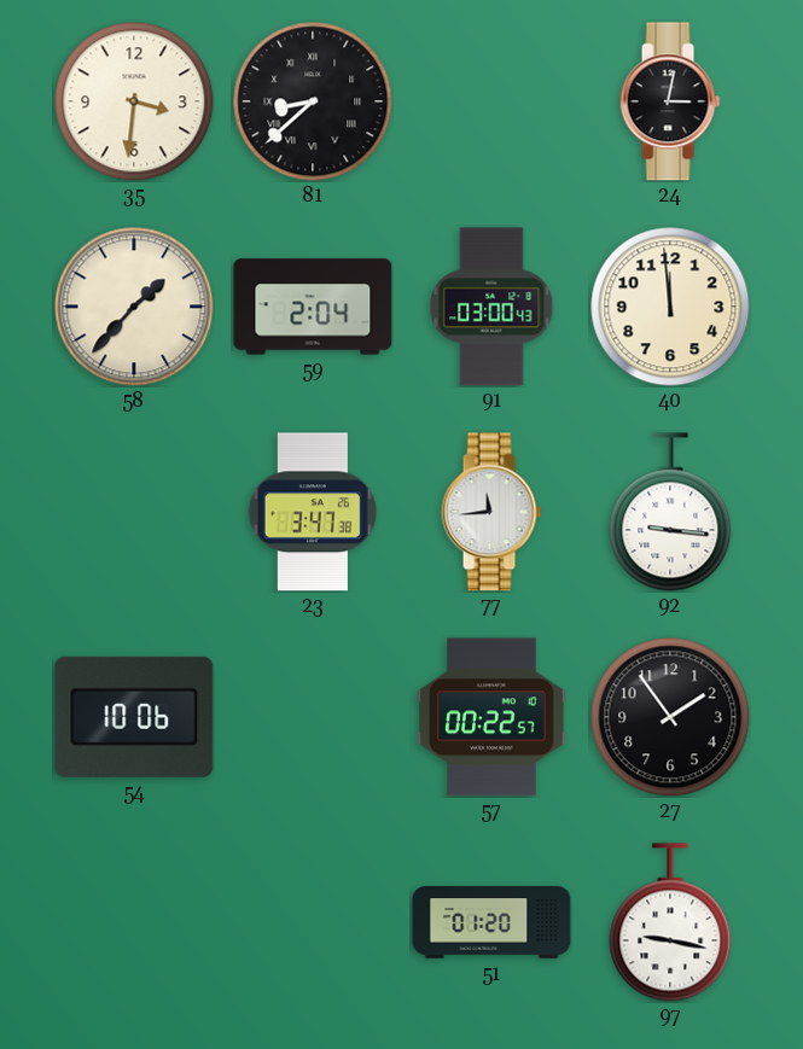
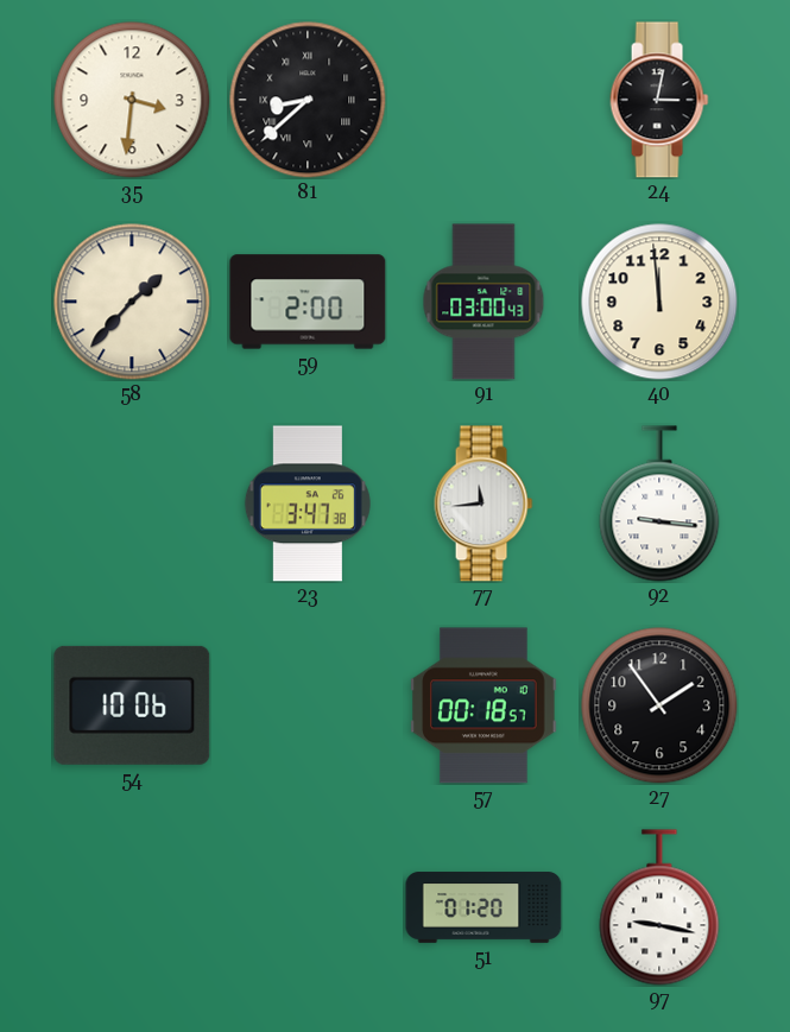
59: 2:04 -> 2:00 (308, 302)
57: 00:22 -> 00:18 (484, 705)
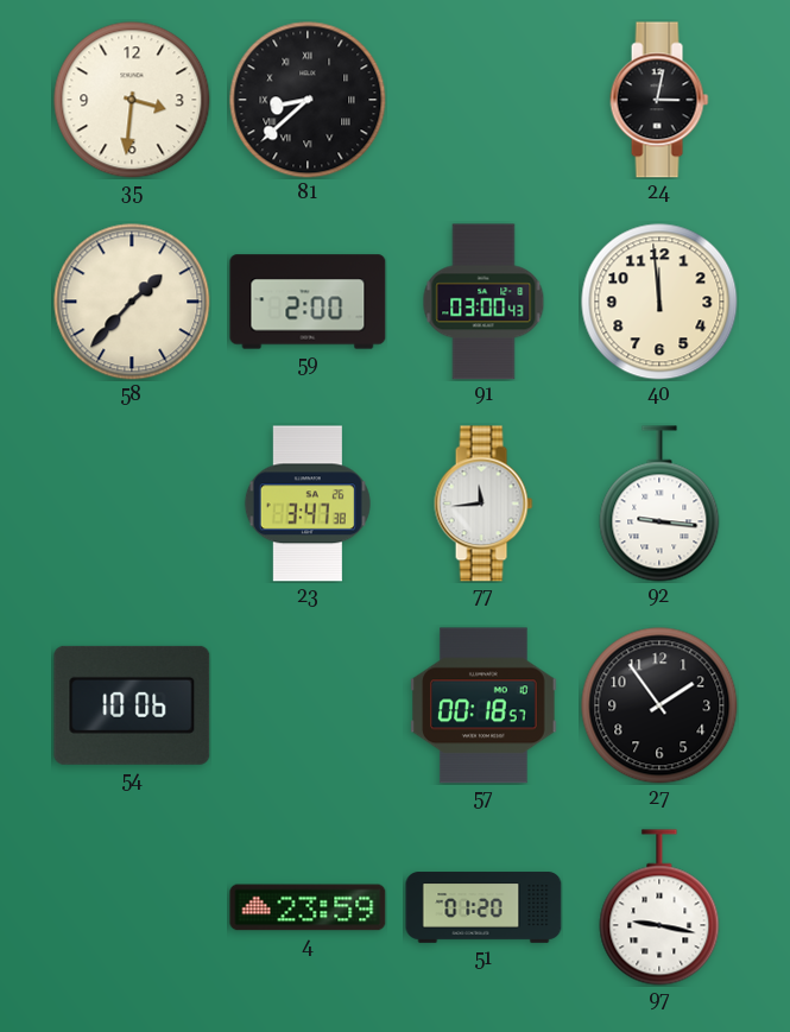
4: none -> 23:59 (308, 907)
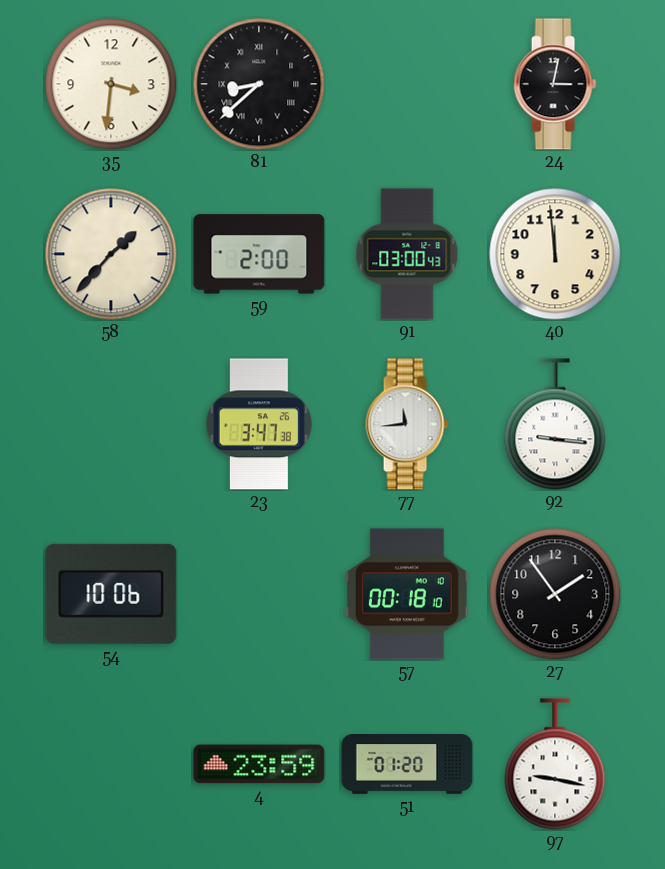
57: 00:18:57 -> 00:18:10 (407, 594)
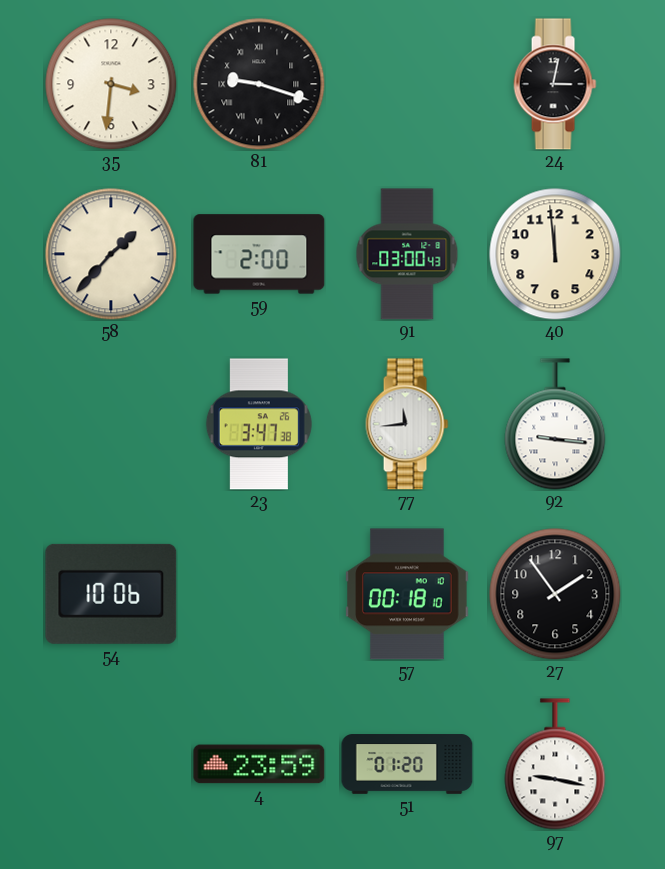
81: 8:38 -> 9:18 (259, 84)
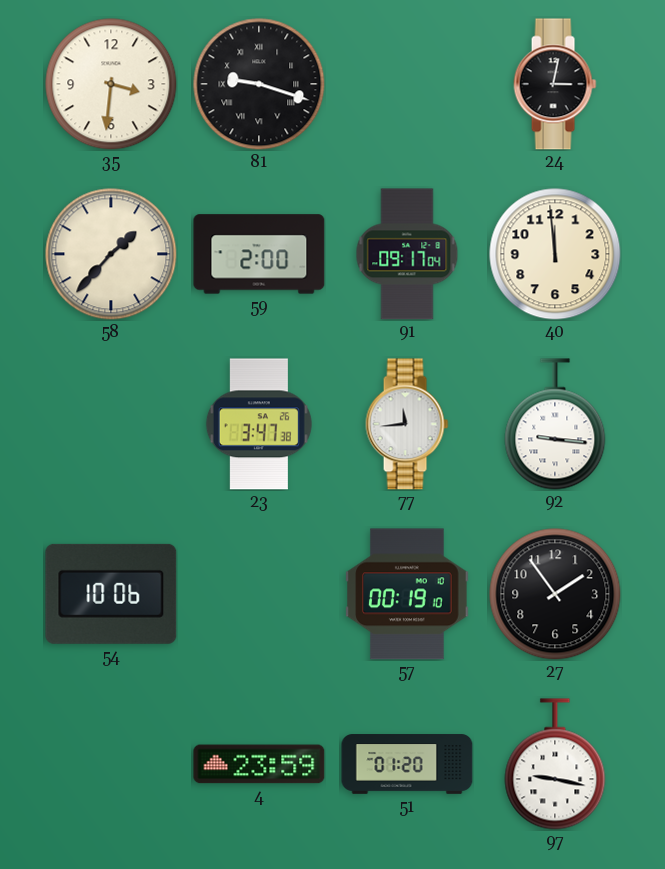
91: 03:00 -> 09:17 (407, 254)
57: 00:18 -> 00:19 (407, 594)
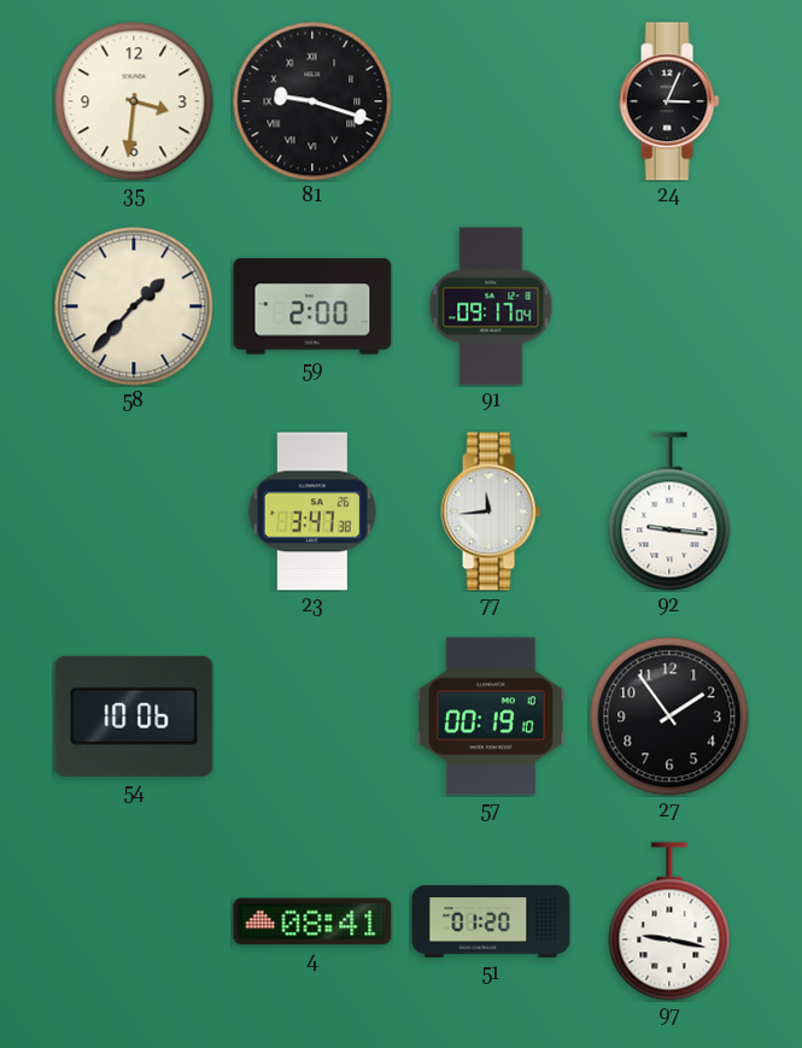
24: 3:02 -> 3:04 (669, 101)
40: 11:59 -> none (555, 254)
4: 23:59 -> 08:41 (312, 921)
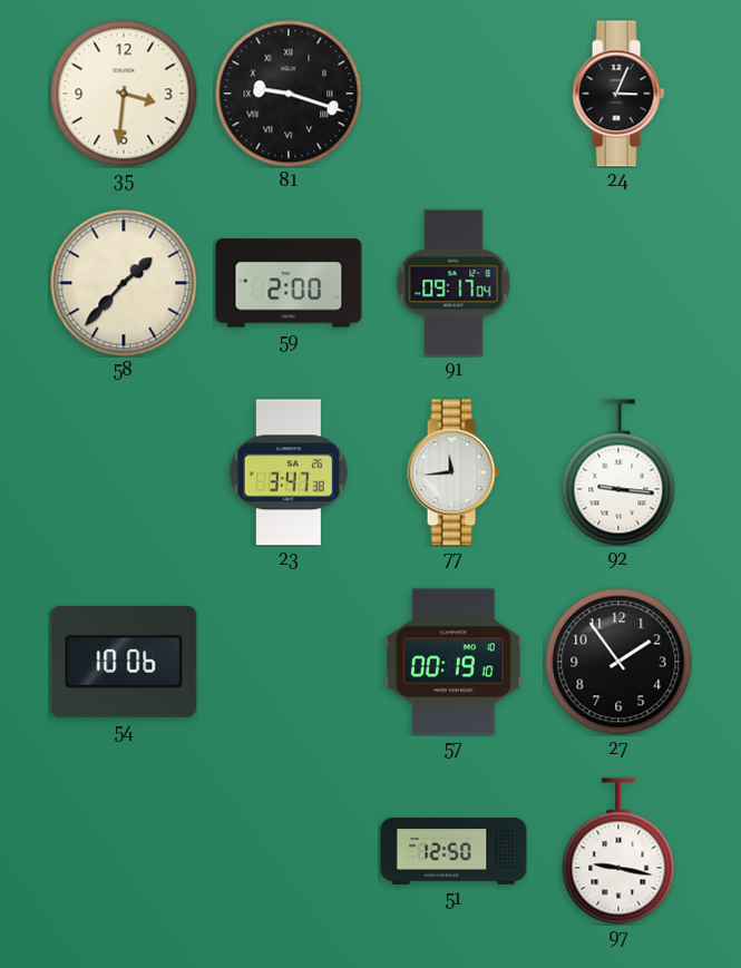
4: 08:41 -> none (312, 921)
51: 01:20 -> 12:50 (454, 851)
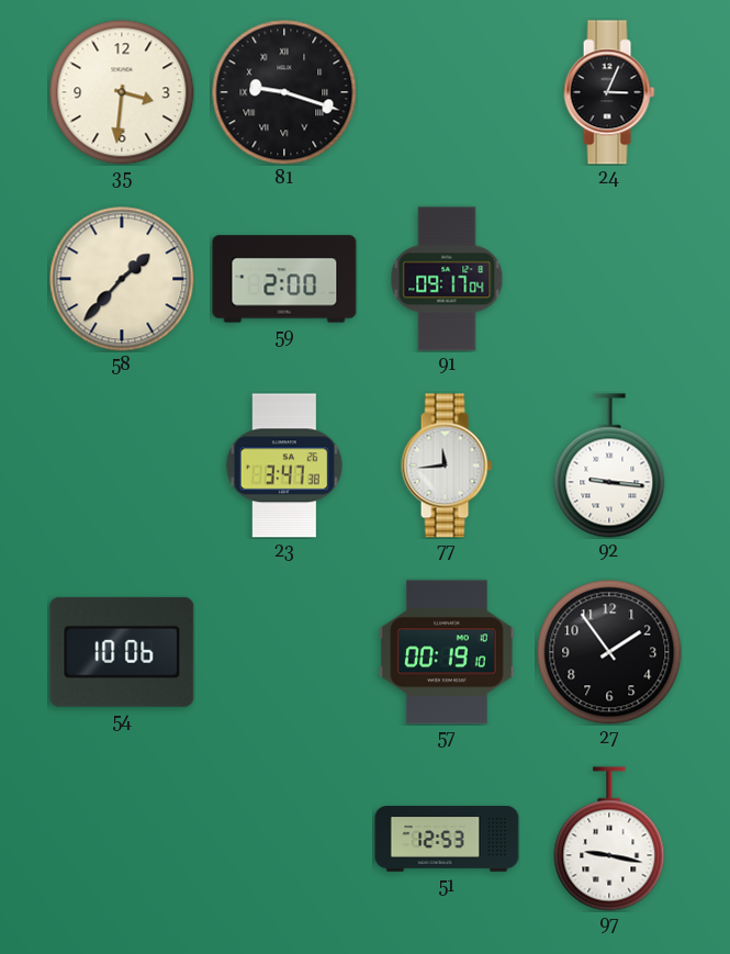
51: 12:50 -> 12:53 (447, 839)
